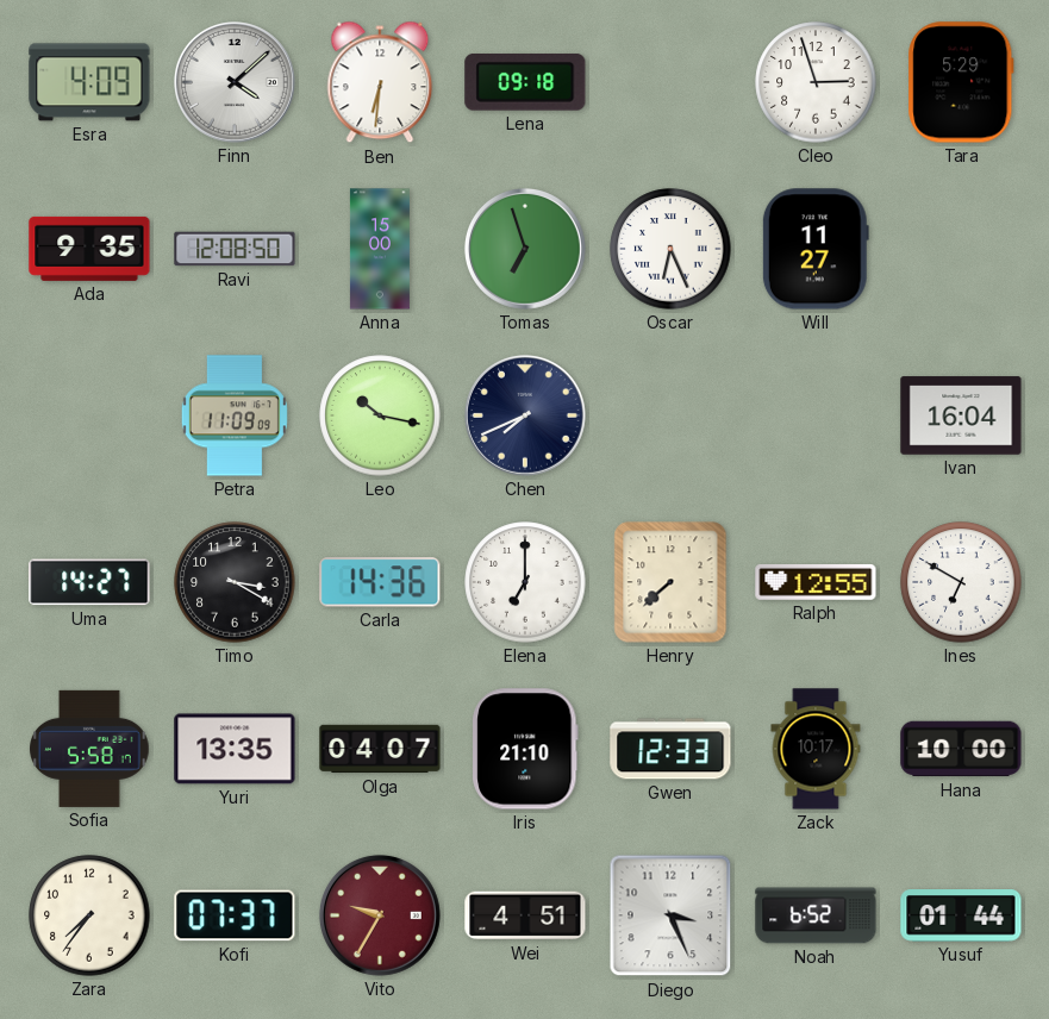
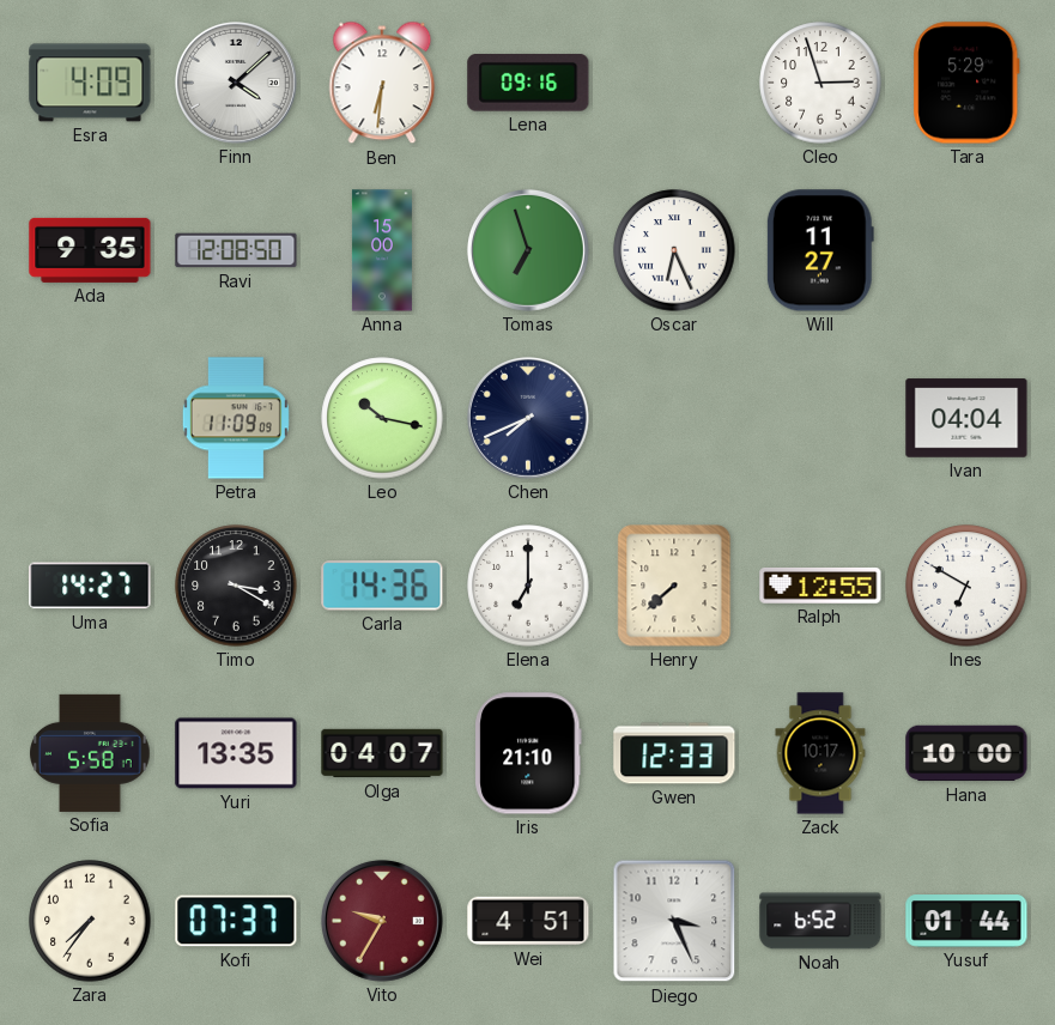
Lena: 09:18 -> 09:16 (528, 84)
Ivan: 16:04 -> 04:04 (966, 418)
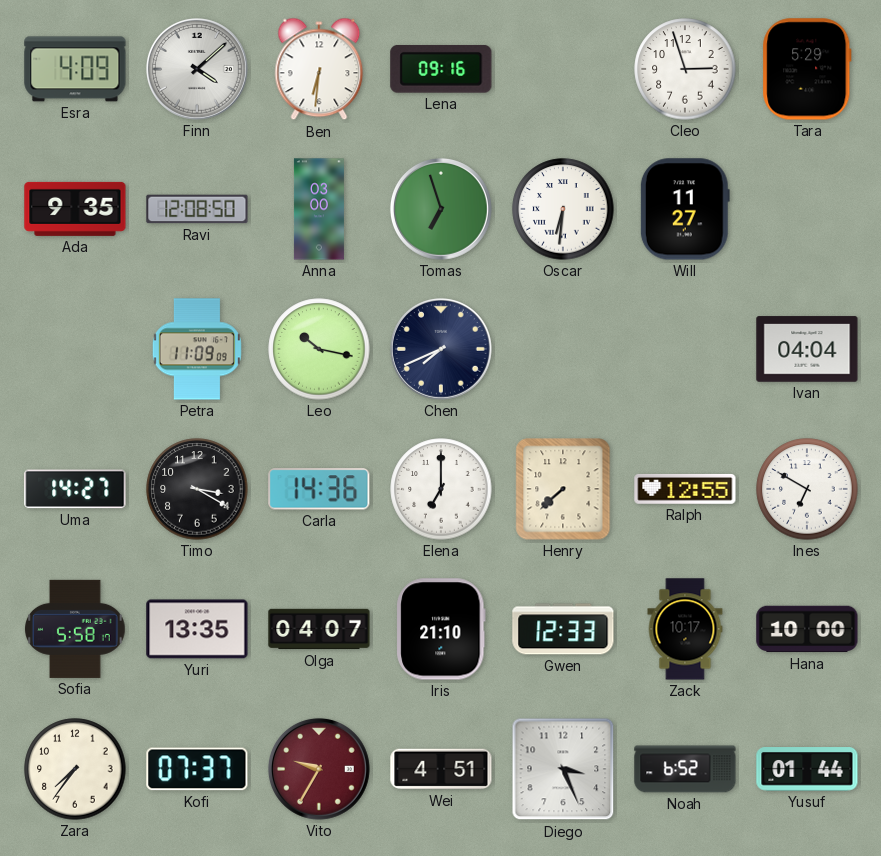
Anna: 15:00 -> 03:00 (319, 209)
Oscar: 6:26 -> 6:31 (563, 209)
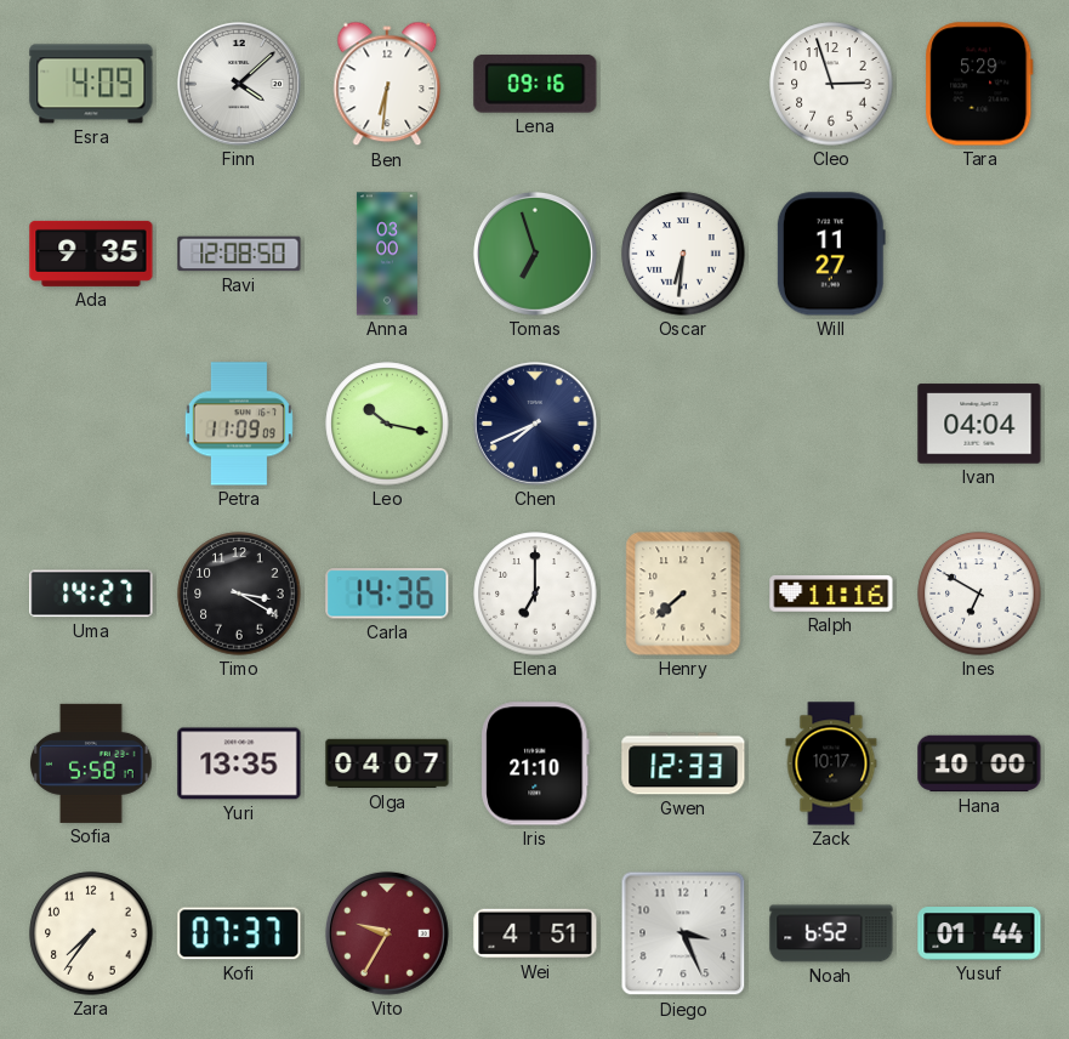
Ralph: 12:55 -> 11:16 (831, 594)
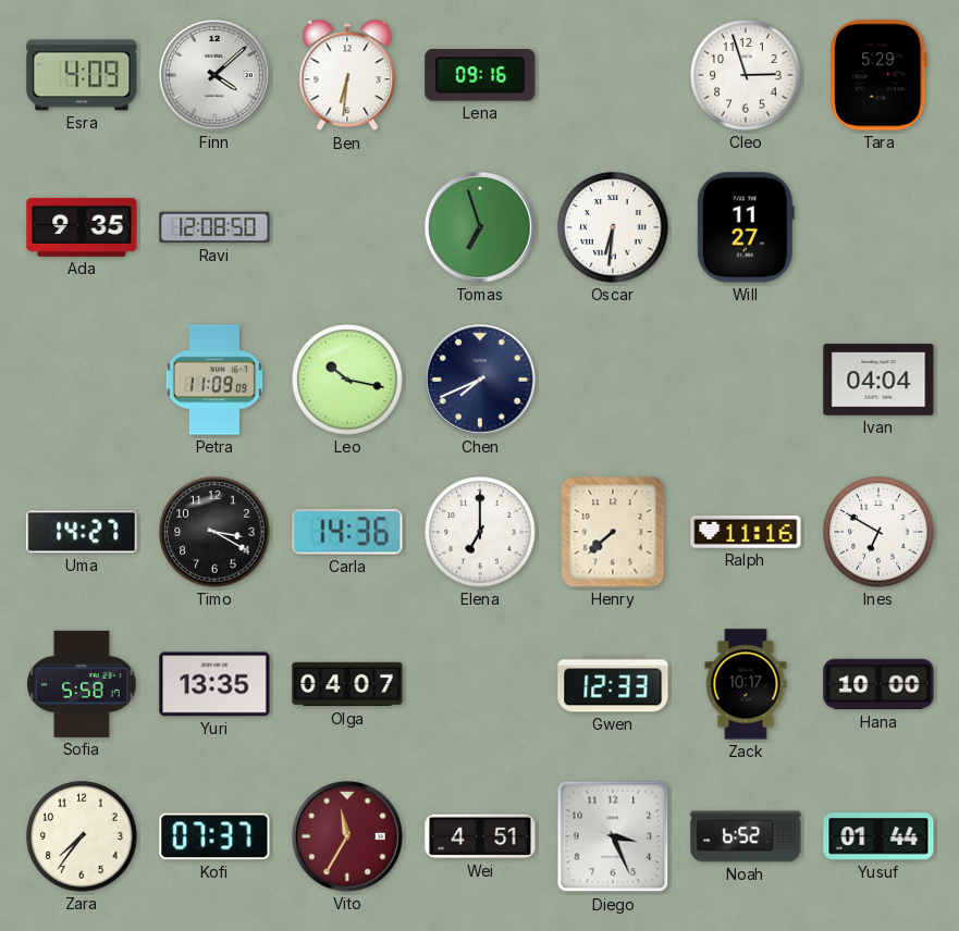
Anna: 03:00 -> none (387, 254)
Iris: 21:10 -> none (535, 763)
Vito: 9:35 -> 11:35 (347, 836)
